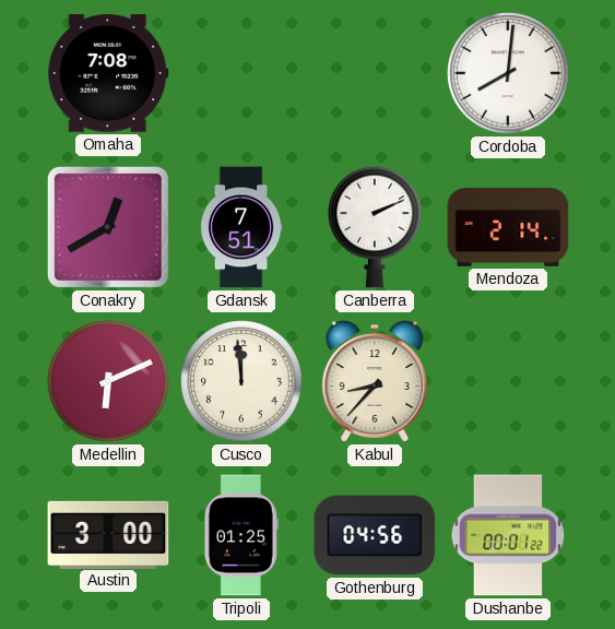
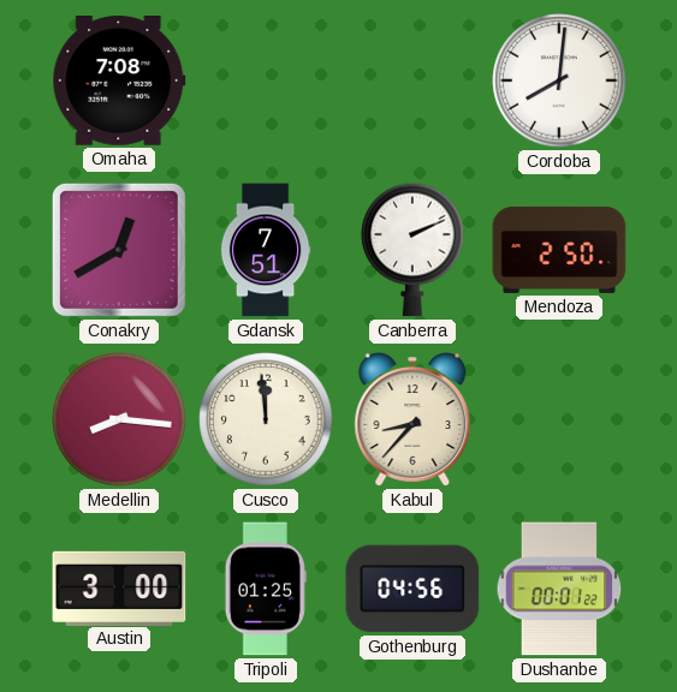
Mendoza: 2:14 -> 2:50 (559, 250)
Medellin: 6:11 -> 8:16 (119, 419)
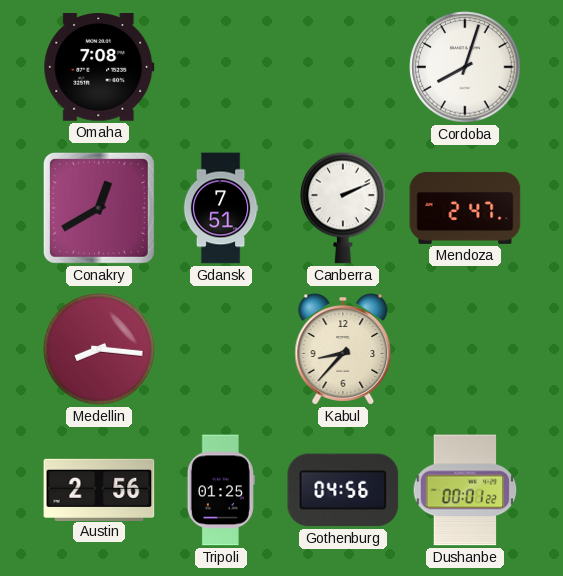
Cordoba: 8:01 -> 8:03 (465, 67)
Mendoza: 2:50 -> 2:47 (465, 208)
Cusco: 11:59 -> none (266, 419)
Austin: 3:00 -> 2:56 (99, 489)
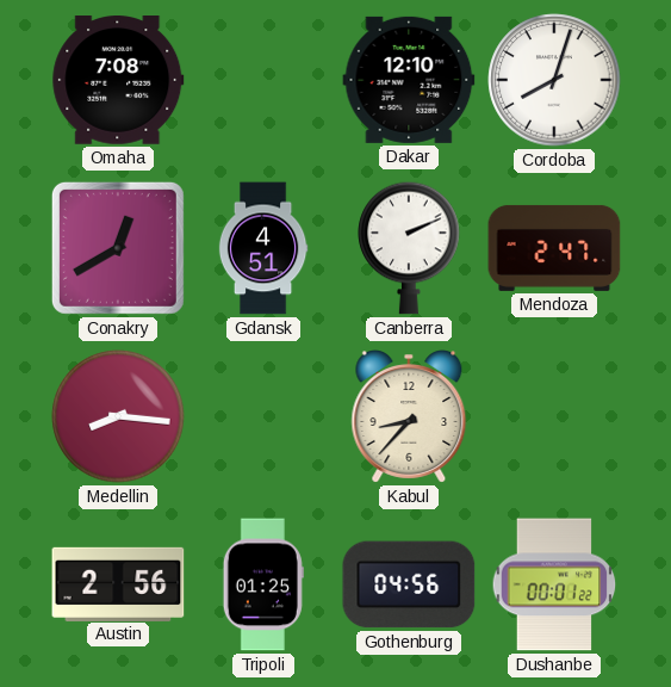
Dakar: none -> 12:10 (409, 80)
Gdansk: 7:51 -> 4:51 (263, 248)
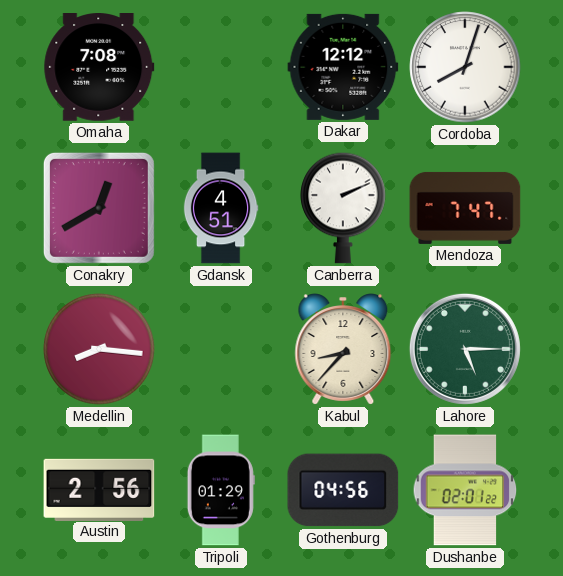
Dakar: 12:10 -> 12:12 (343, 67)
Mendoza: 2:47 -> 7:47 (465, 208)
Lahore: none -> 5:15 (465, 349)
Tripoli: 01:25 -> 01:29 (221, 490)
Dushanbe: 00:01 -> 02:01 (465, 490)
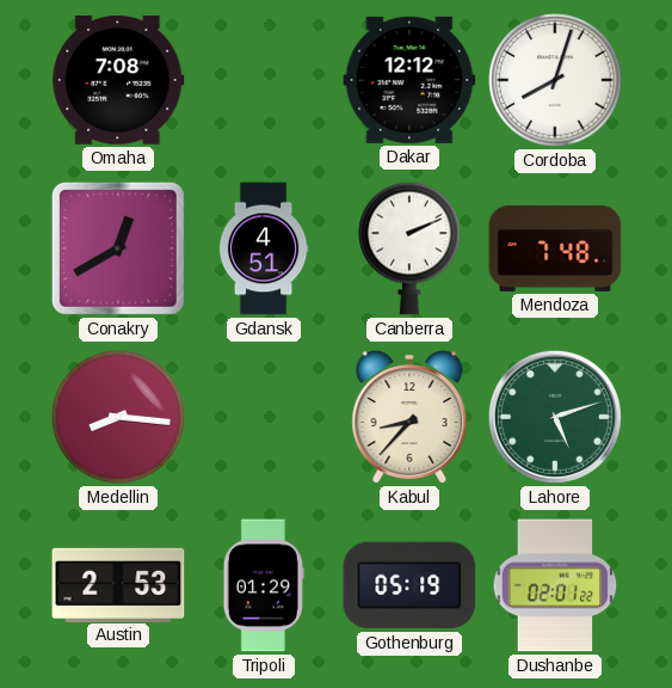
Mendoza: 7:47 -> 7:48 (555, 248)
Lahore: 5:15 -> 5:12 (555, 417)
Austin: 2:56 -> 2:53 (118, 584)
Gothenburg: 04:56 -> 05:19 (409, 585)
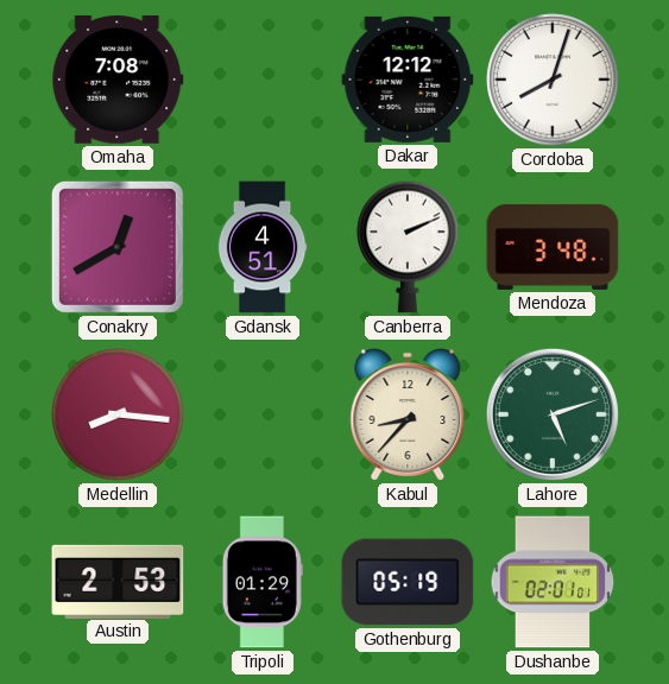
Mendoza: 7:48 -> 3:48 (553, 247)
Dushanbe: 02:01:22 -> 02:01:01 (553, 582)
